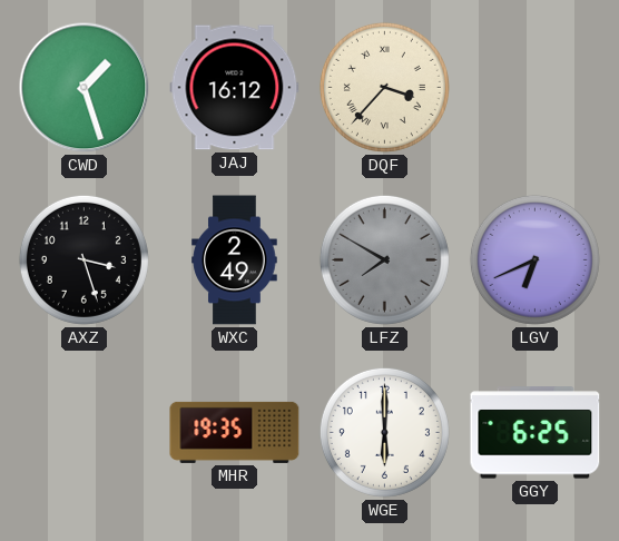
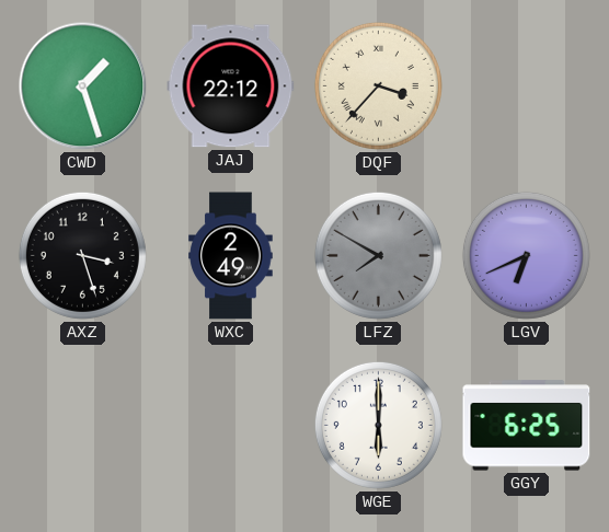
JAJ: 16:12 -> 22:12 (231, 86)
MHR: 19:35 -> none (235, 432)
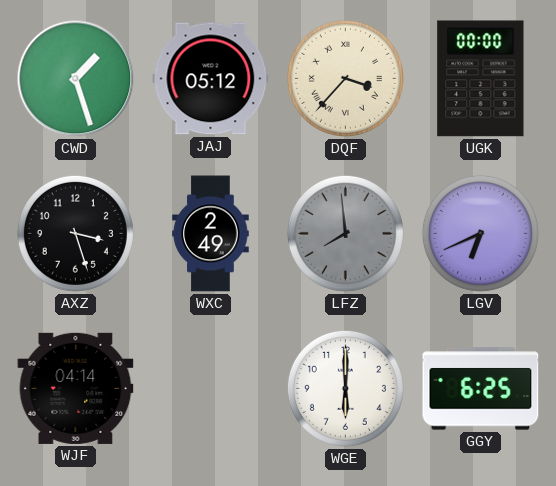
JAJ: 22:12 -> 05:12 (211, 79)
UGK: none -> 00:00 (481, 79)
LFZ: 7:50 -> 7:59 (345, 233)
WJF: none -> 04:14 (76, 388)
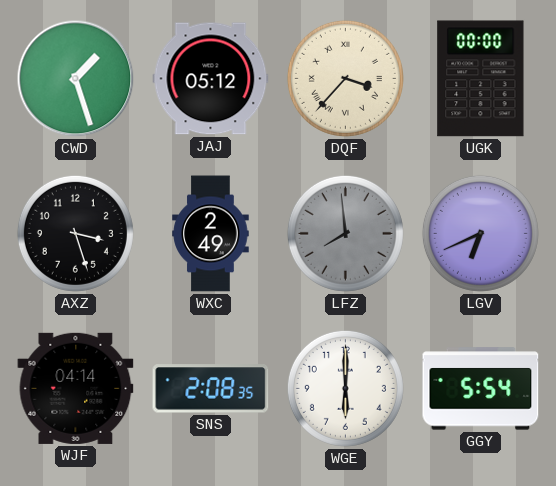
SNS: none -> 2:08 (211, 389)
GGY: 6:25 -> 5:54 (481, 389)
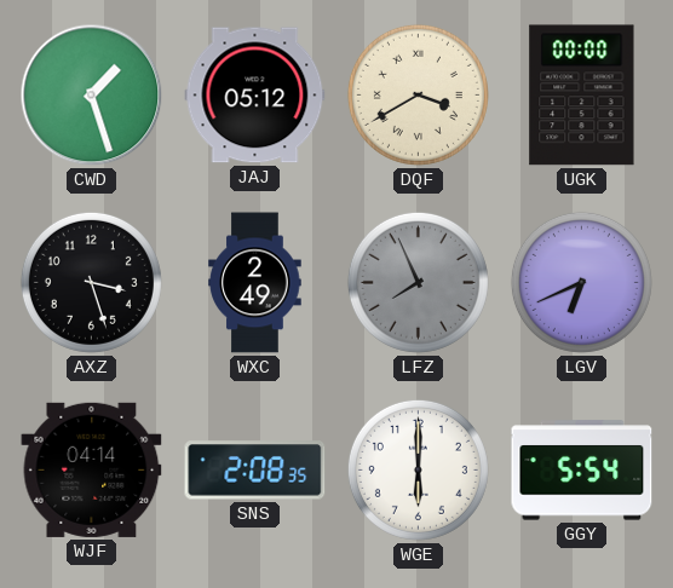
DQF: 3:37 -> 3:40 (418, 94)
LFZ: 7:59 -> 7:56 (418, 282)
